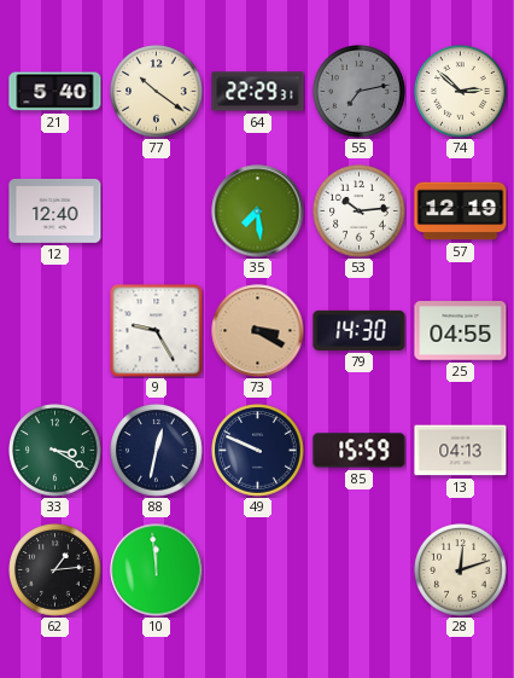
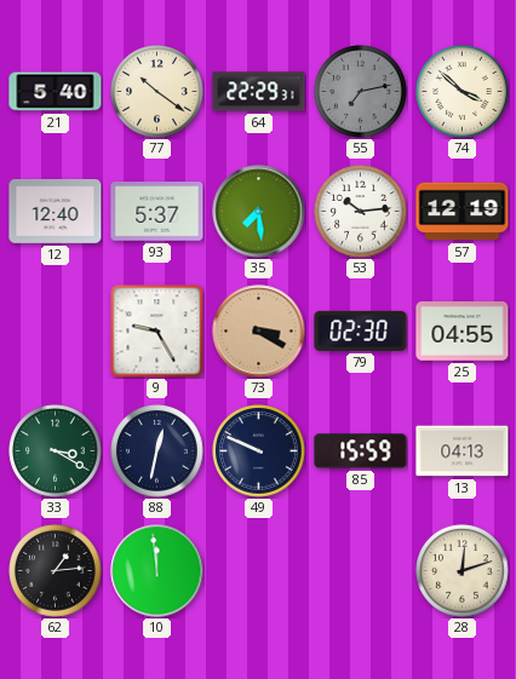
74: 2:52 -> 3:52 (463, 92)
93: none -> 5:37 (157, 212)
79: 14:30 -> 02:30 (361, 330)
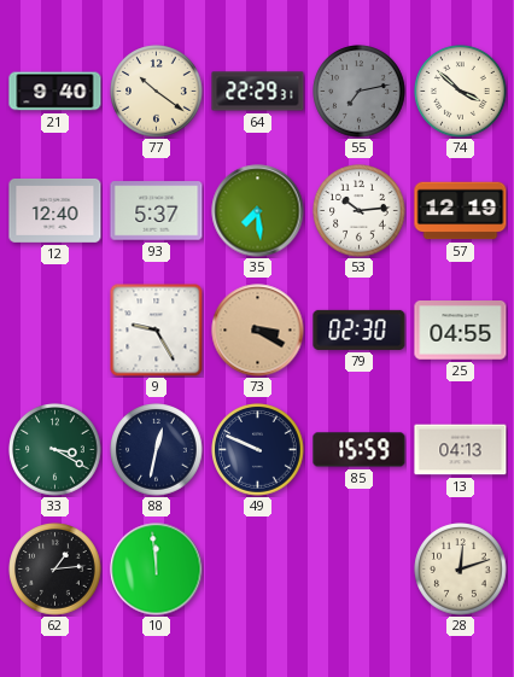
21: 5:40 -> 9:40 (56, 92)
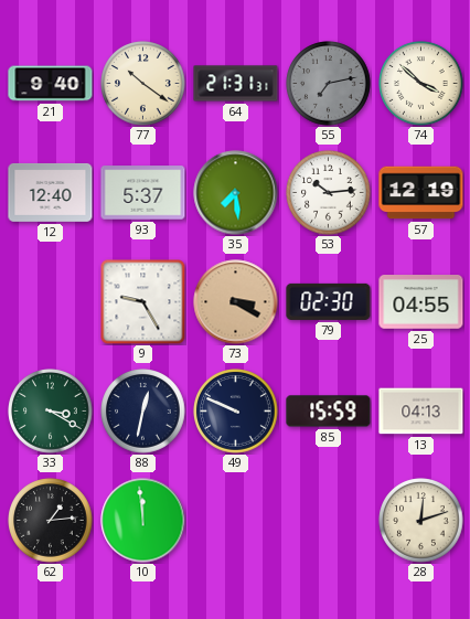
64: 22:29 -> 21:31 (236, 84)
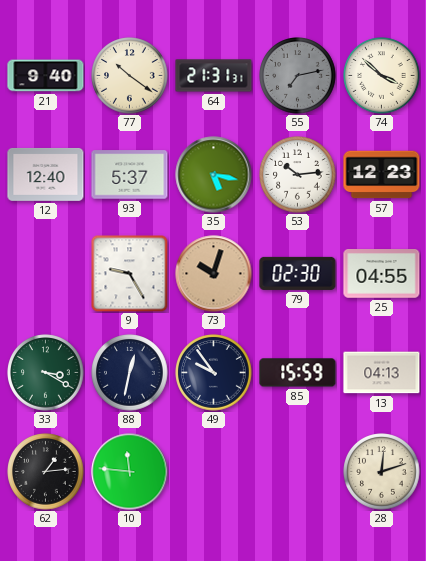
35: 7:29 -> 5:17 (214, 175)
57: 12:19 -> 12:23 (382, 175)
73: 3:20 -> 10:03 (214, 274)
49: 9:49 -> 9:54 (214, 373)
10: 11:59 -> 11:46 (130, 472)
